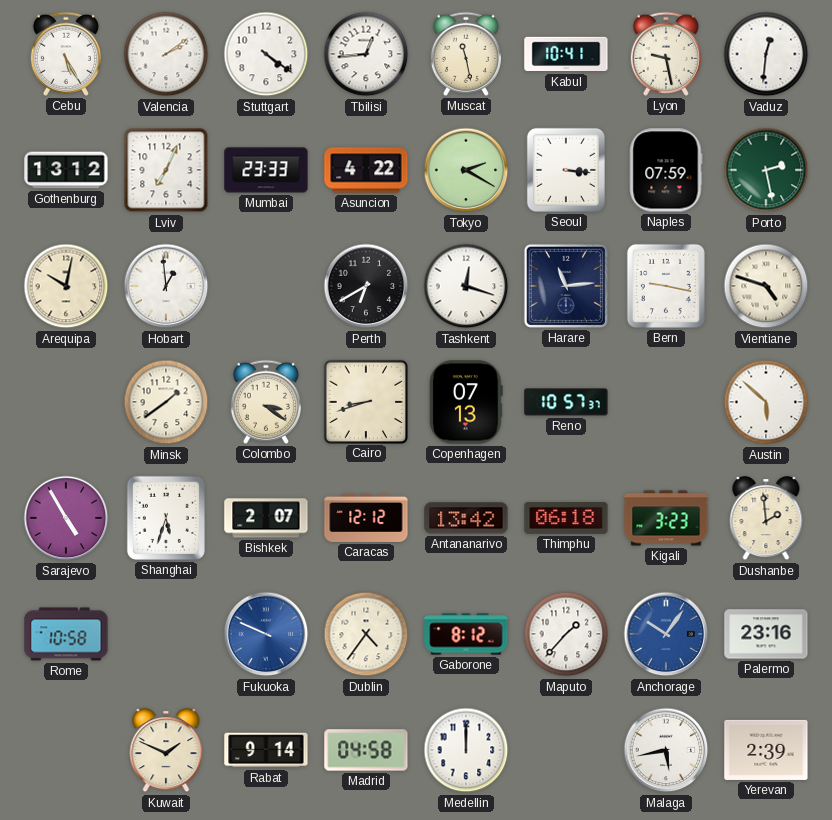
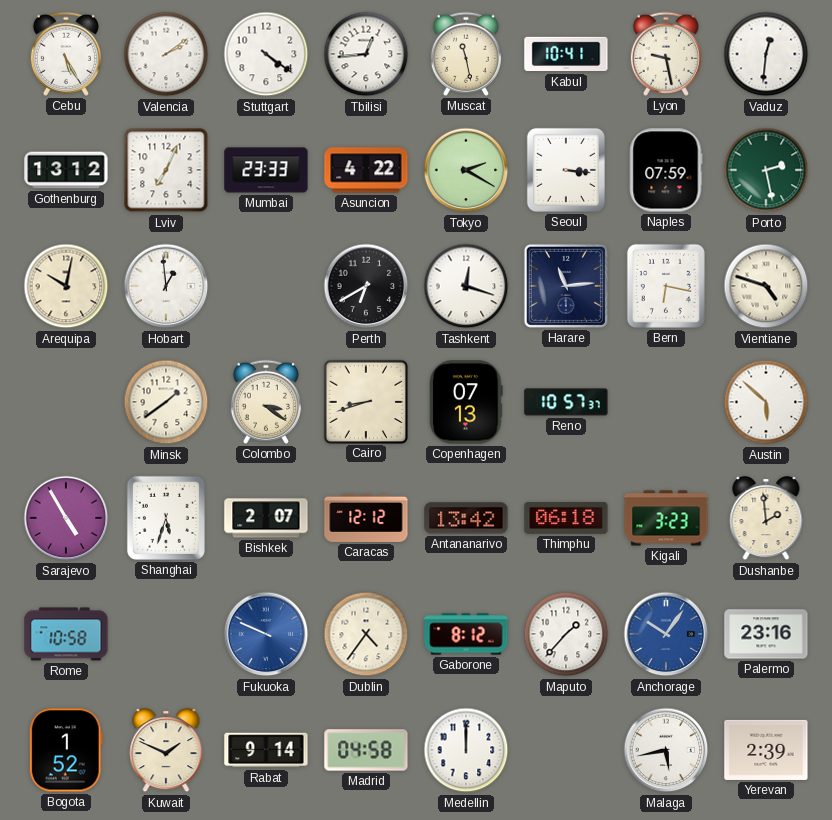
Bern: 9:17 -> 6:17 (666, 286)
Bogota: none -> 1:52 (66, 750)
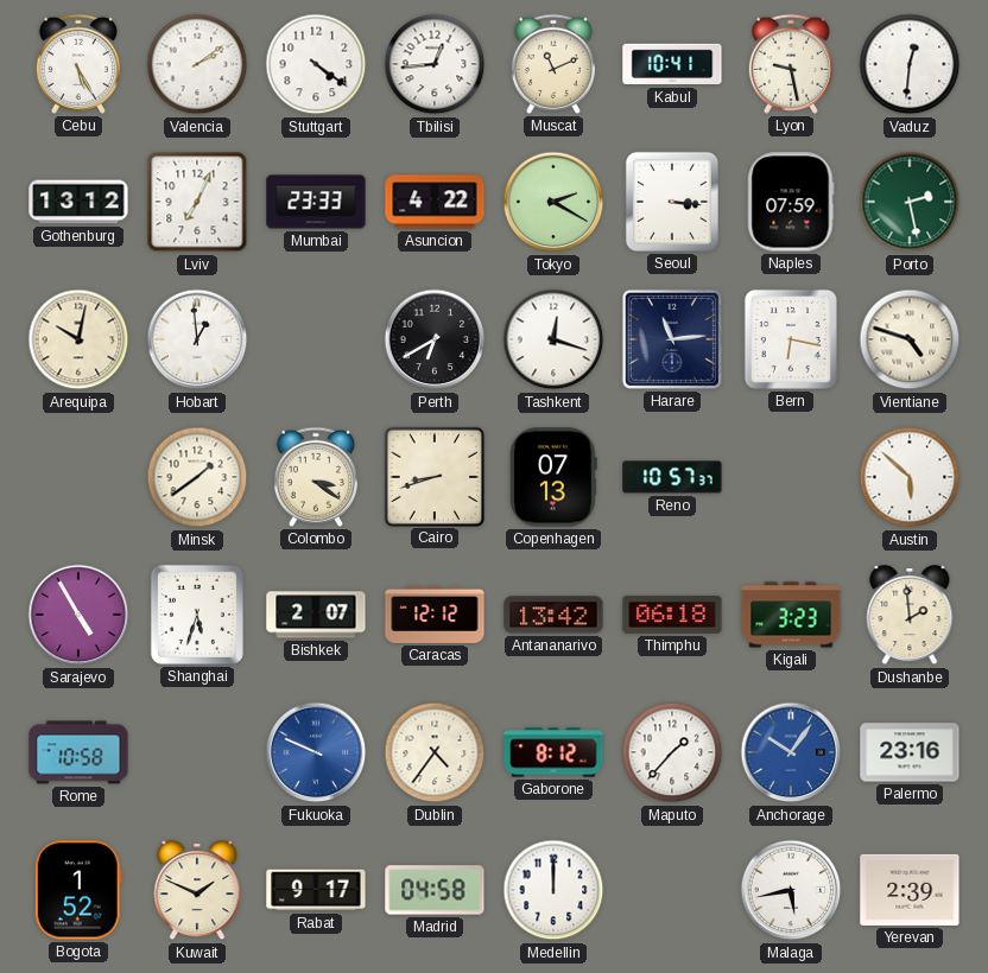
Muscat: 11:28 -> 11:11 (553, 64)
Rabat: 9:14 -> 9:17 (316, 890)
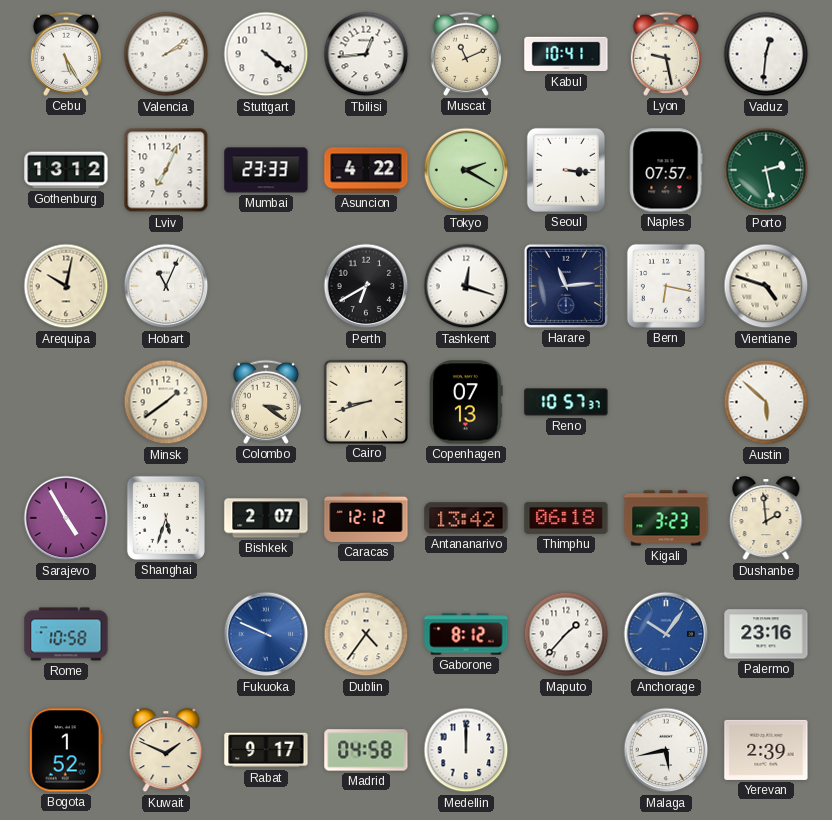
Naples: 07:59 -> 07:57 (666, 170)
Hobart: 12:59 -> 11:04 (166, 286)
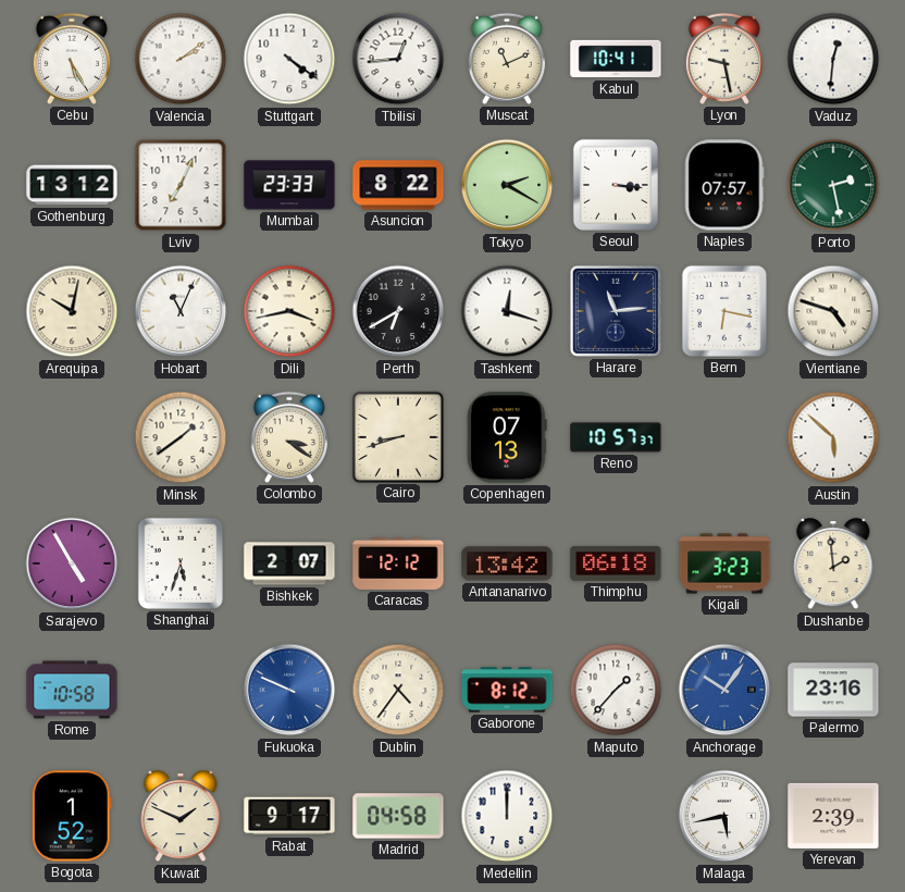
Asuncion: 4:22 -> 8:22 (398, 185)
Dili: none -> 3:43 (289, 311)
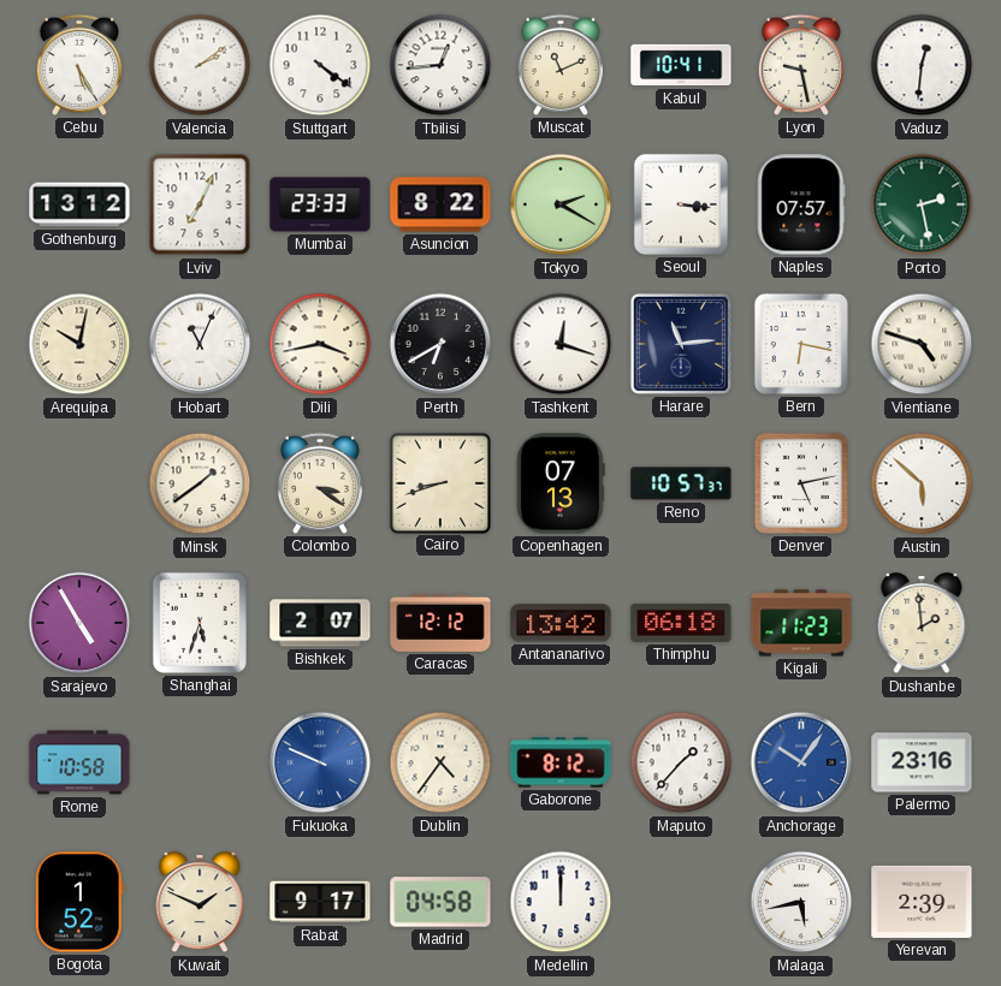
Denver: none -> 5:13 (801, 483)
Kigali: 3:23 -> 11:23 (801, 623)
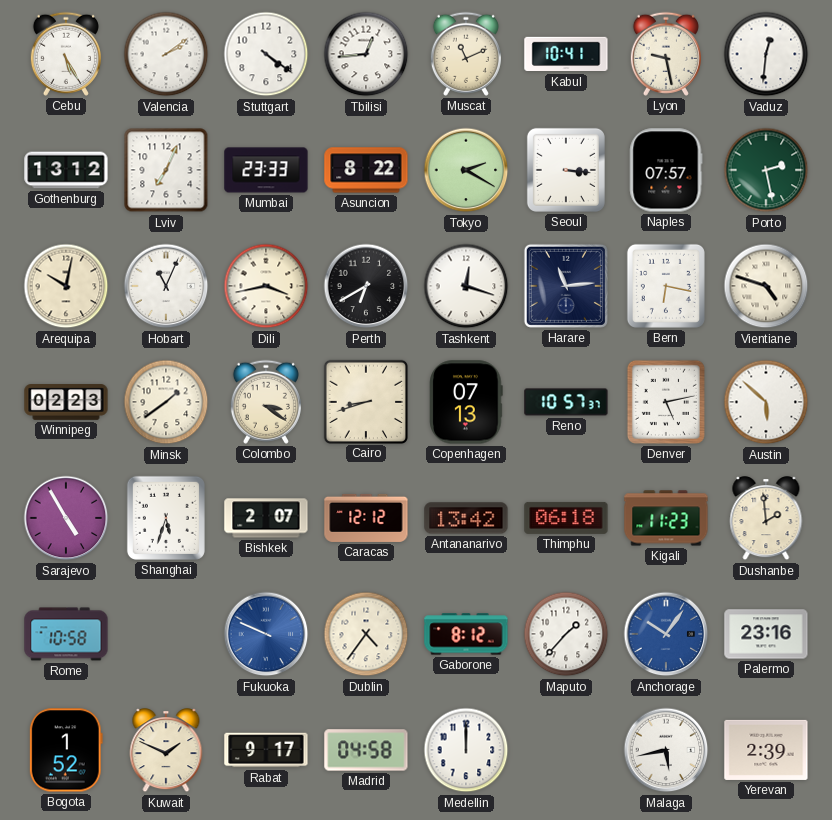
Winnipeg: none -> 02:23 (66, 402)
